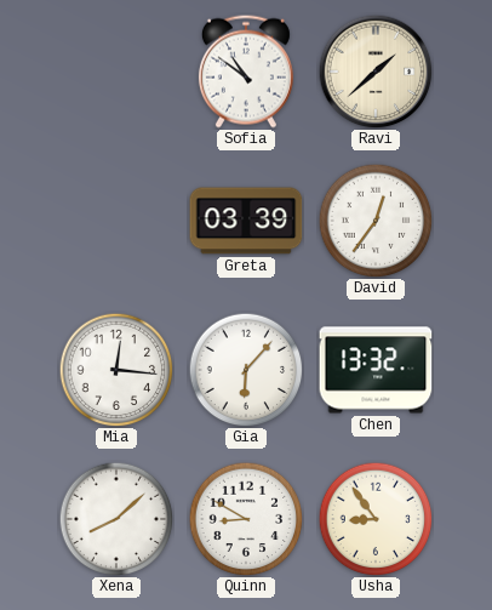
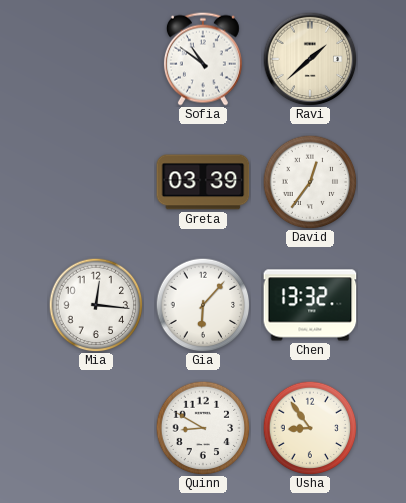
Xena: 8:08 -> none (116, 519)
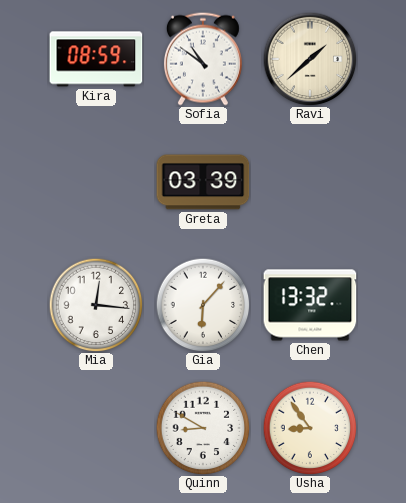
Kira: none -> 08:59 (96, 59)
David: 12:36 -> none (310, 182)
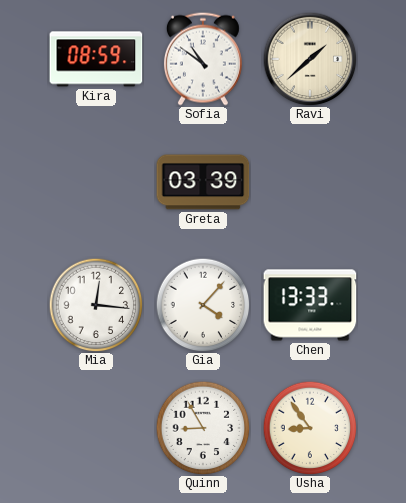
Gia: 6:07 -> 4:07 (203, 305)
Chen: 13:32 -> 13:33 (310, 305)
Quinn: 8:50 -> 8:55 (203, 428)
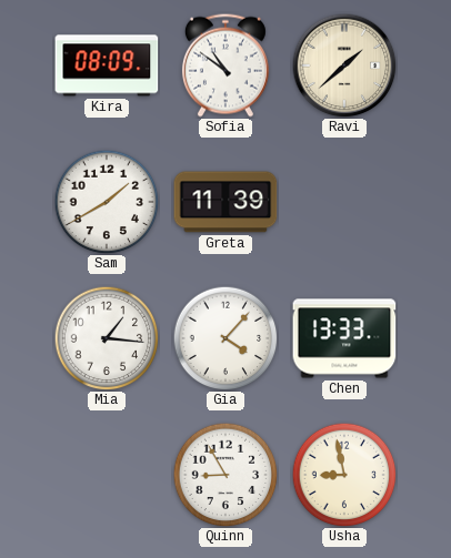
Kira: 08:59 -> 08:09 (107, 65)
Sam: none -> 1:40 (107, 202)
Greta: 03:39 -> 11:39 (225, 202)
Mia: 12:16 -> 1:16 (107, 338)
Usha: 8:54 -> 8:58 (344, 475)
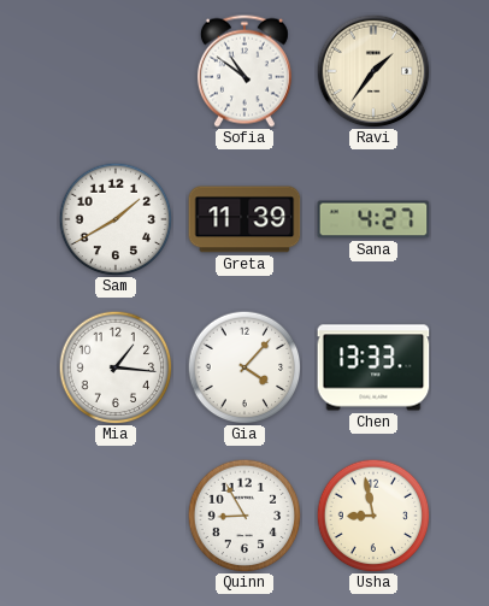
Kira: 08:09 -> none (107, 65)
Ravi: 1:38 -> 1:36 (373, 71)
Sana: none -> 4:27 (373, 219)
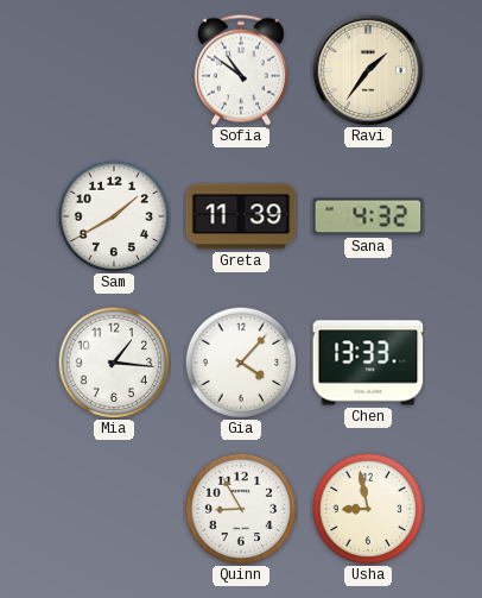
Sana: 4:27 -> 4:32 (368, 216)
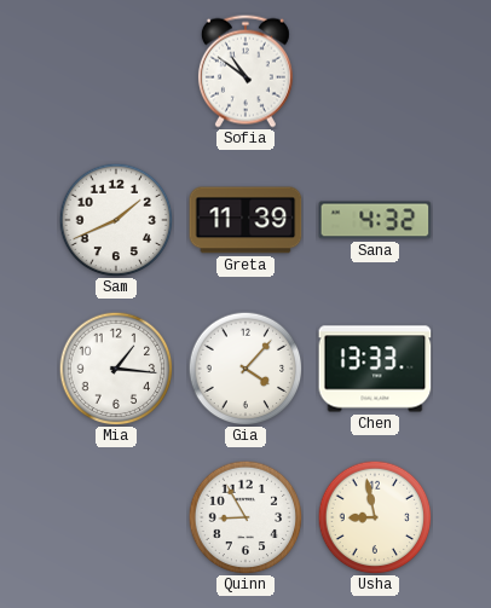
Ravi: 1:36 -> none (368, 70)
Sam: 1:40 -> 1:41 (116, 220)
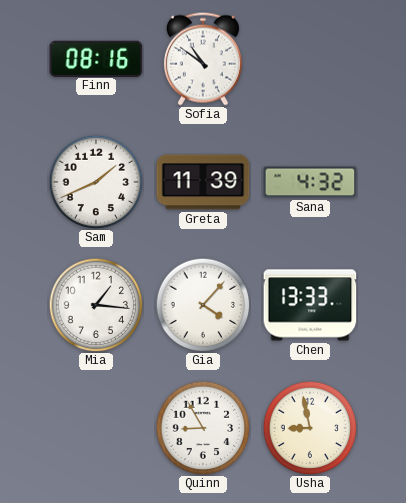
Finn: none -> 08:16 (96, 58)
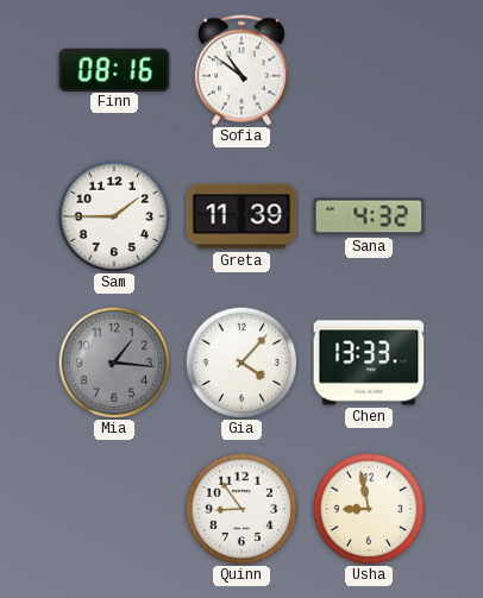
Sam: 1:41 -> 1:45 (114, 216)
Mia dial: white -> grey (114, 363)
Quinn: 8:55 -> 8:54 (241, 509)
